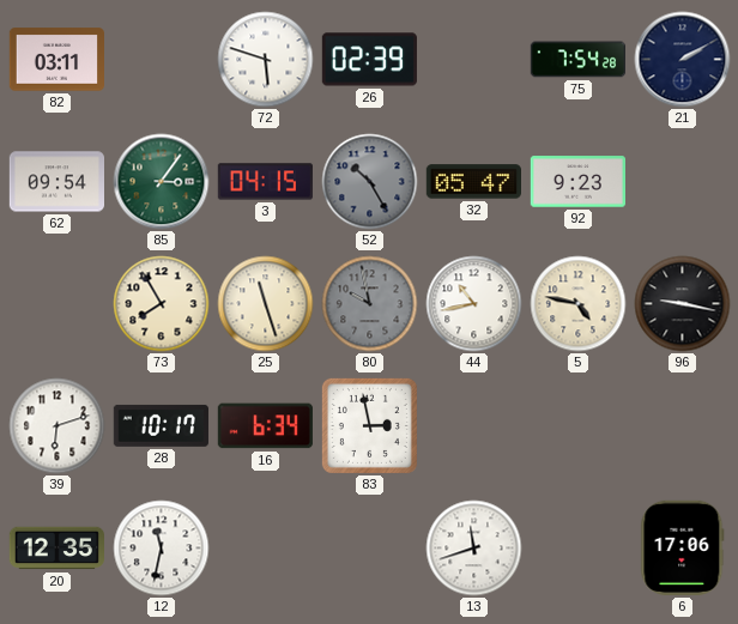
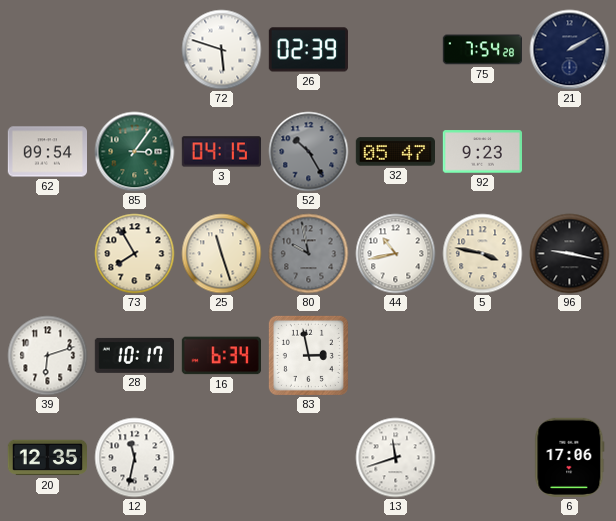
82: 03:11 -> none (56, 60)
5: 4:47 -> 3:47 (483, 254)
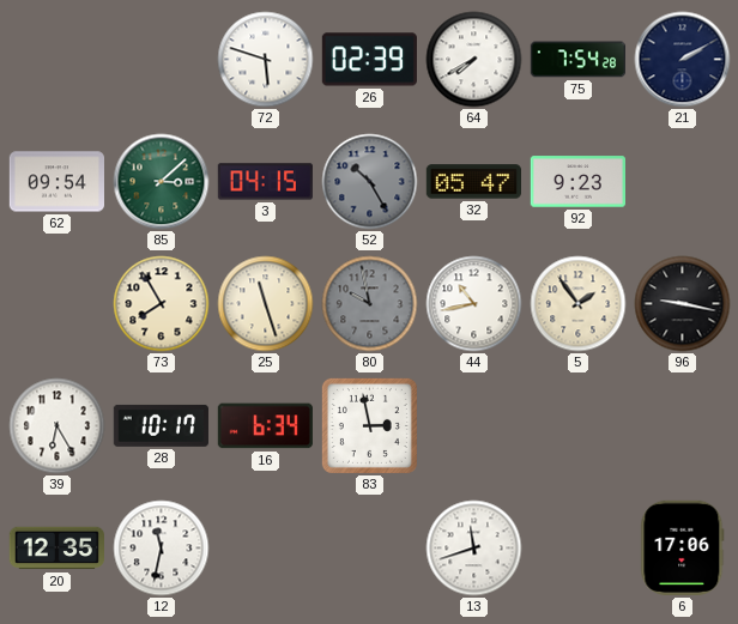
64: none -> 7:40 (474, 60)
85: 3:06 -> 3:08 (162, 182)
5: 3:47 -> 1:54 (579, 304)
39: 6:12 -> 6:25 (58, 426)
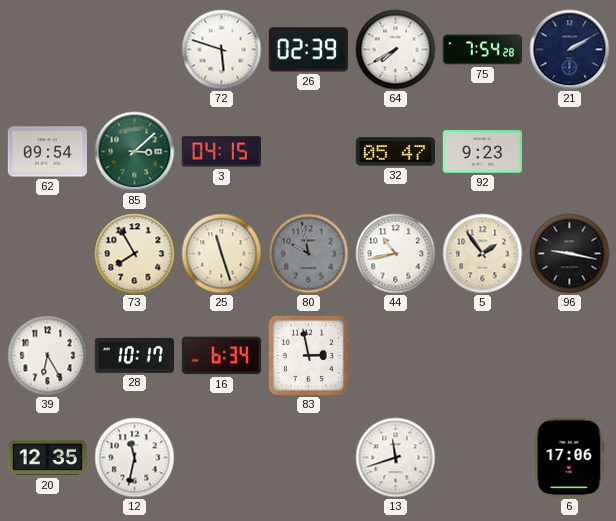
52: 10:25 -> none (370, 182)
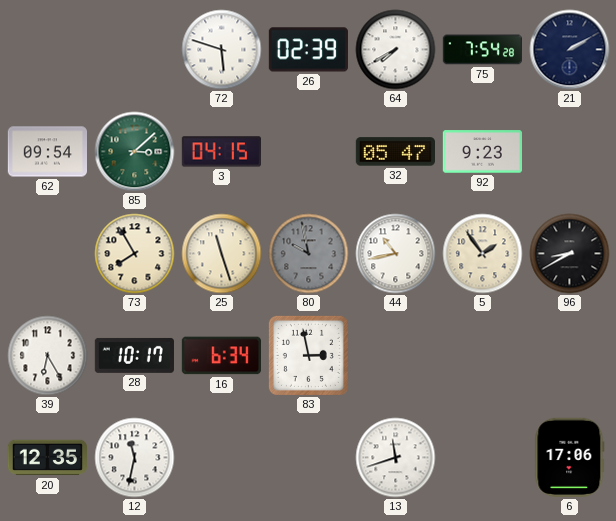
96: 9:17 -> 8:40 (570, 254)
